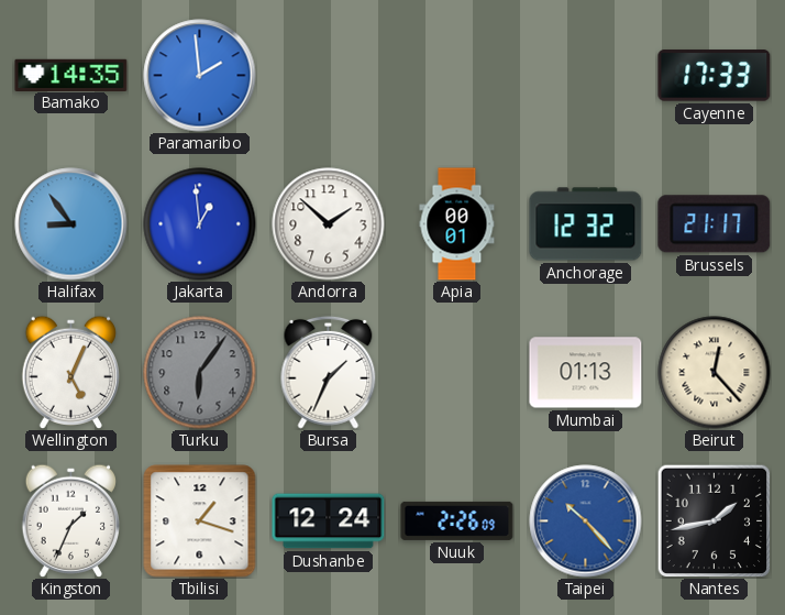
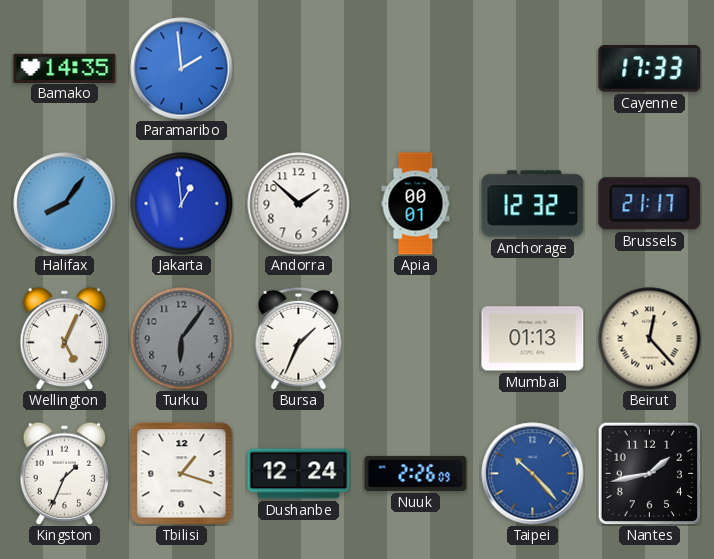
Halifax: 8:54 -> 8:06 (65, 204)
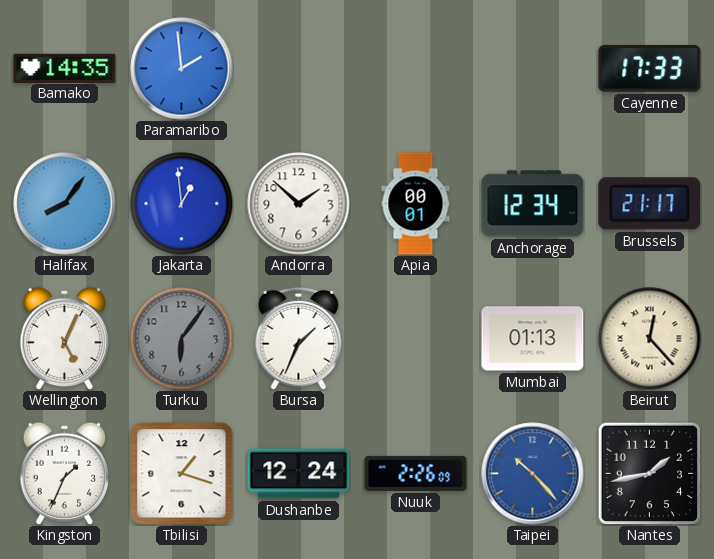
Anchorage: 12:32 -> 12:34 (533, 204)
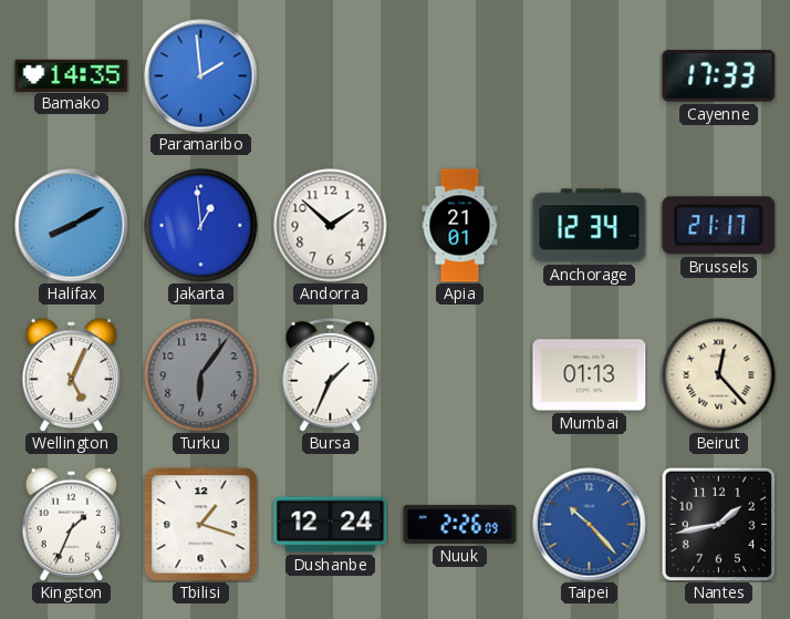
Halifax: 8:06 -> 8:10 (72, 226)
Apia: 00:01 -> 21:01 (460, 226)
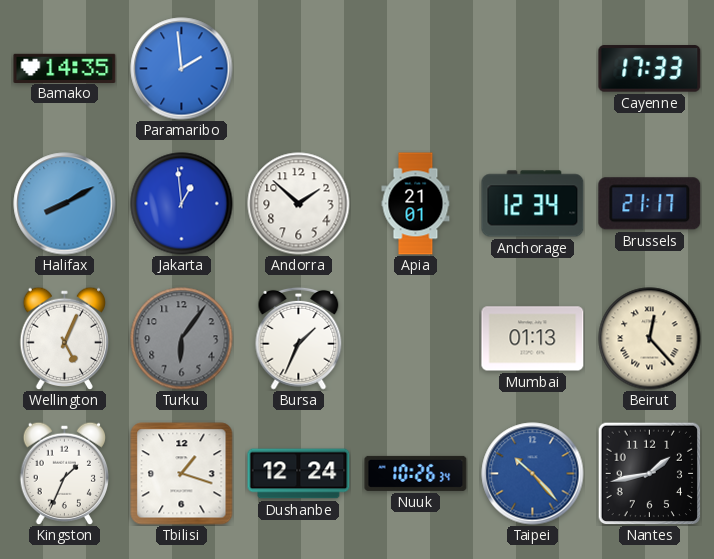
Nuuk: 2:26 -> 10:26 (416, 473)
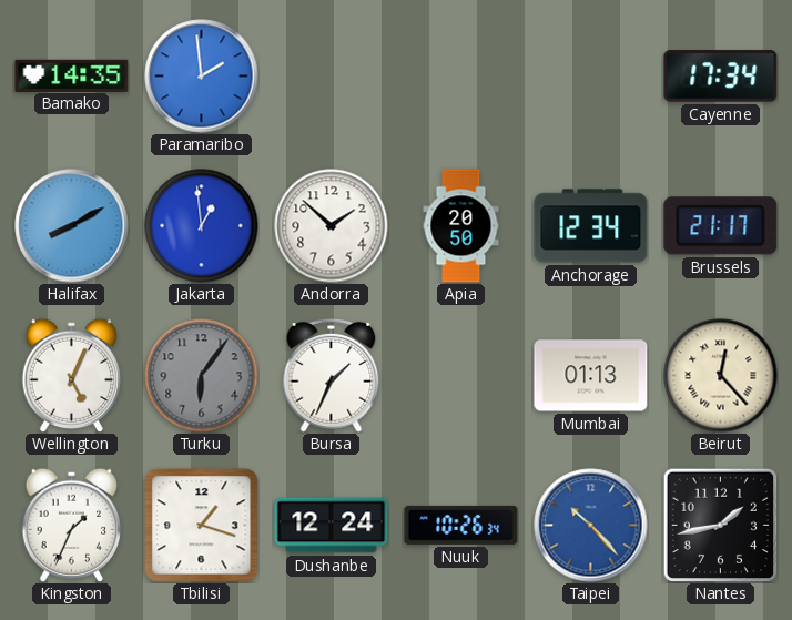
Cayenne: 17:33 -> 17:34 (721, 77)
Apia: 21:01 -> 20:50 (461, 226)
